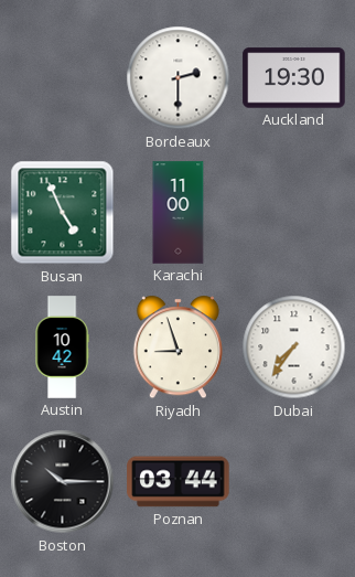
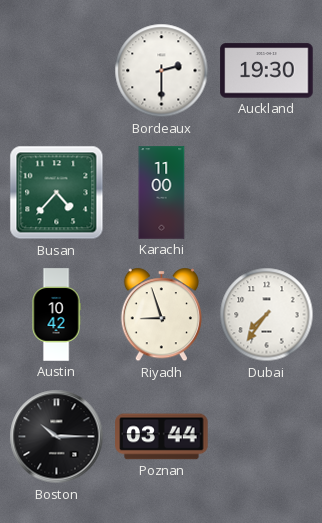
Busan: 4:56 -> 4:37 (57, 193)
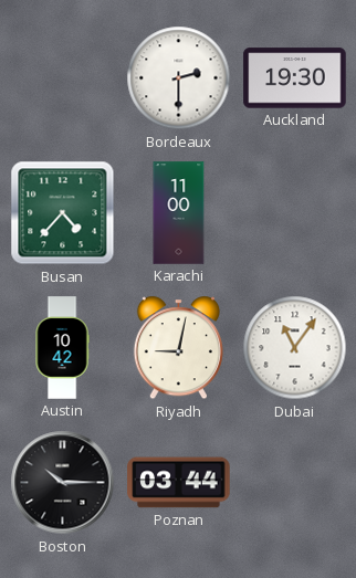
Riyadh: 8:57 -> 9:02 (178, 348)
Dubai: 7:36 -> 11:06 (295, 348)
